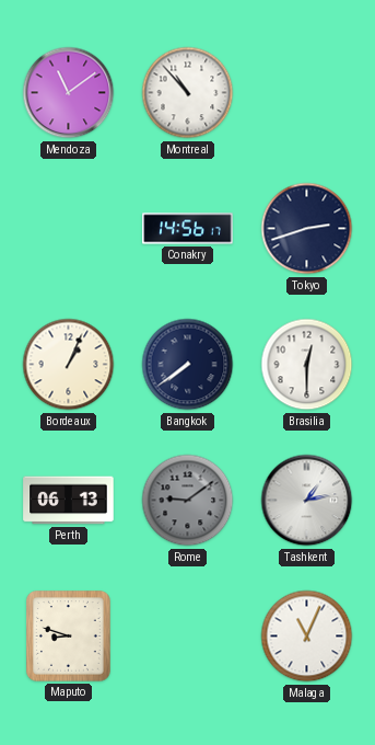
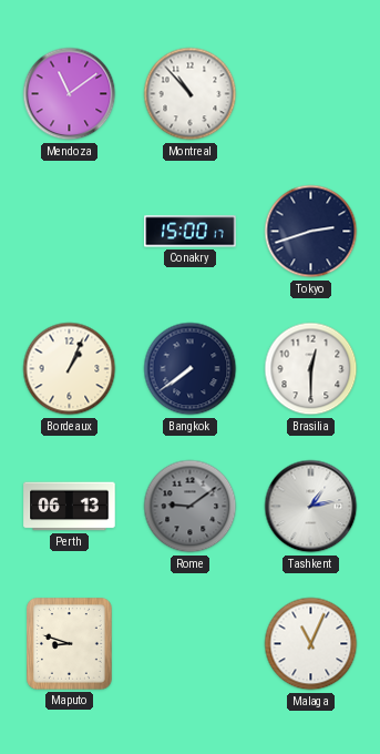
Conakry: 14:56 -> 15:00 (191, 232)
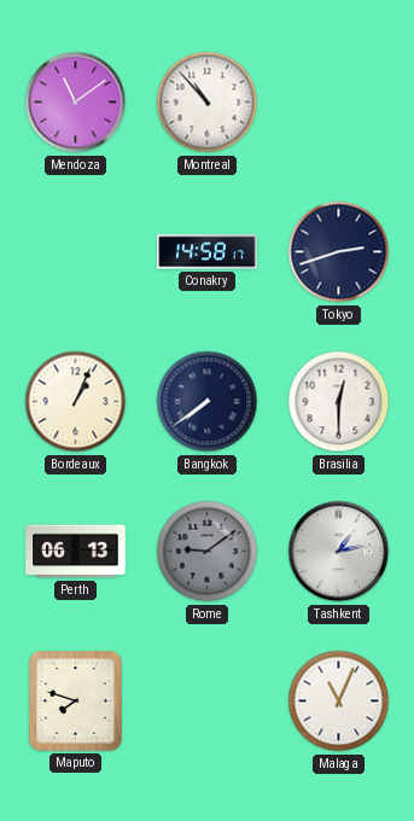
Conakry: 15:00 -> 14:58 (208, 252)
Maputo: 8:48 -> 7:48 (76, 701)
